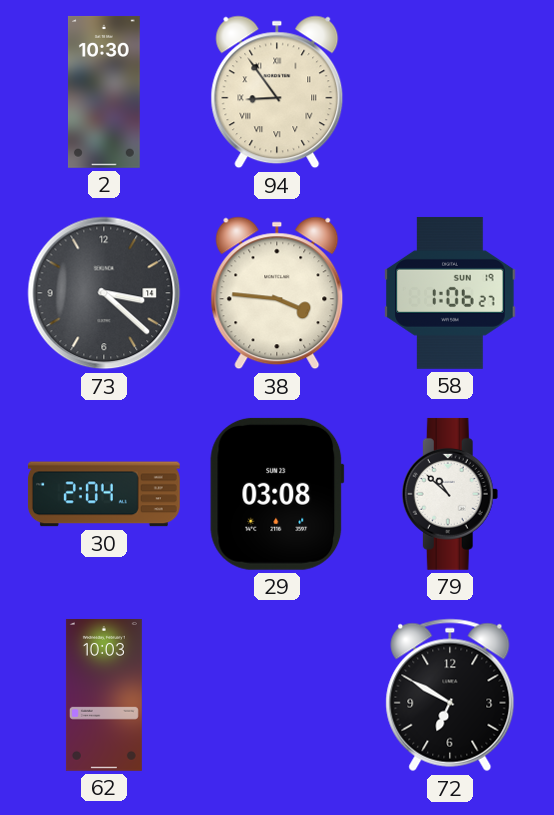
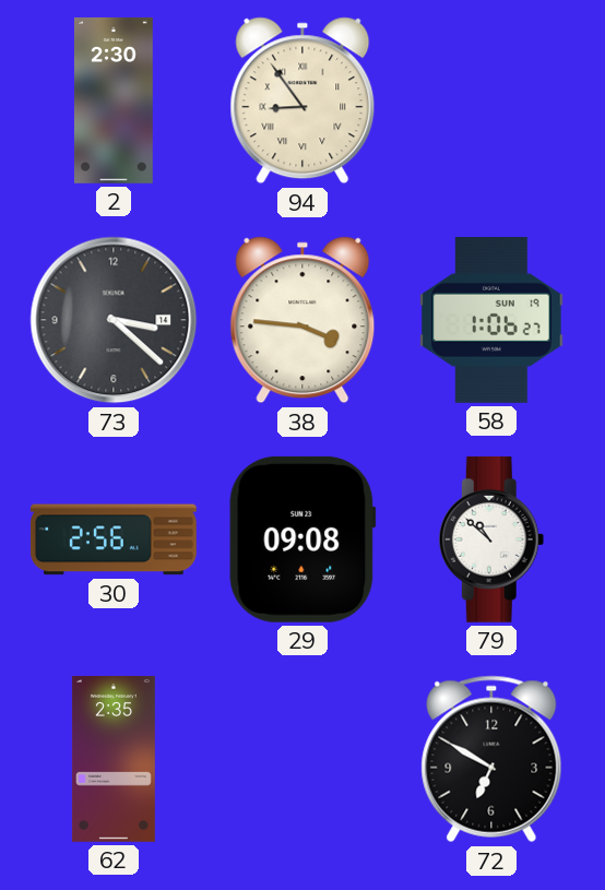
2: 10:30 -> 2:30 (114, 100)
30: 2:04 -> 2:56 (114, 539)
29: 03:08 -> 09:08 (302, 539)
62: 10:03 -> 2:35 (114, 759)
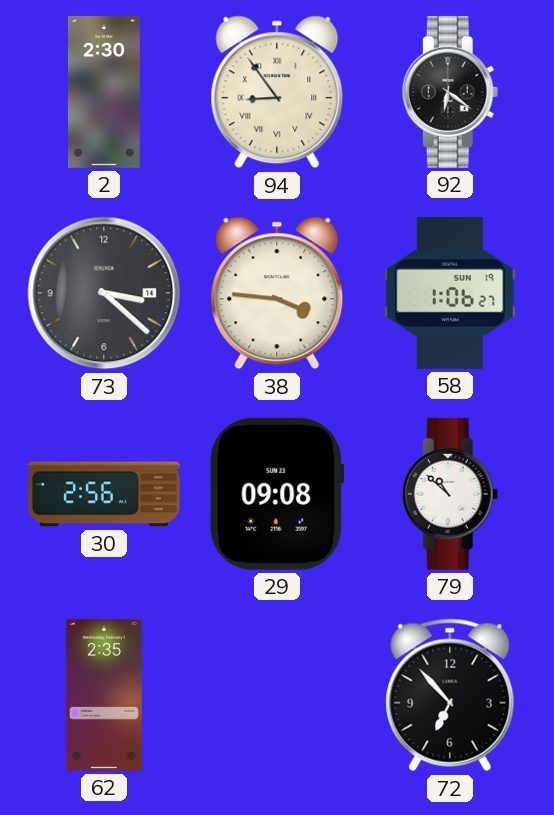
92: none -> 6:21 (450, 92)
72: 6:50 -> 6:53 (450, 695)
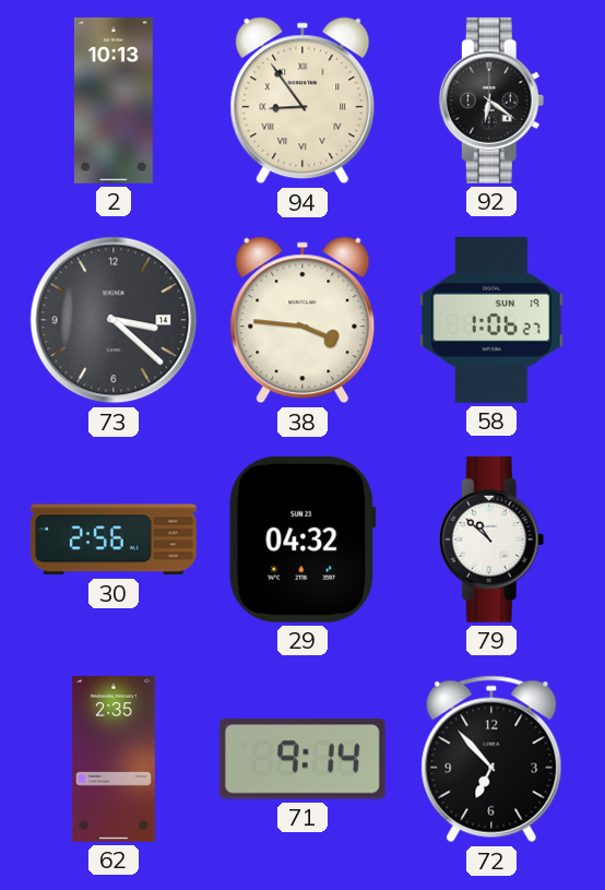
2: 2:30 -> 10:13 (114, 100)
29: 09:08 -> 04:32 (302, 539)
71: none -> 9:14 (302, 759)
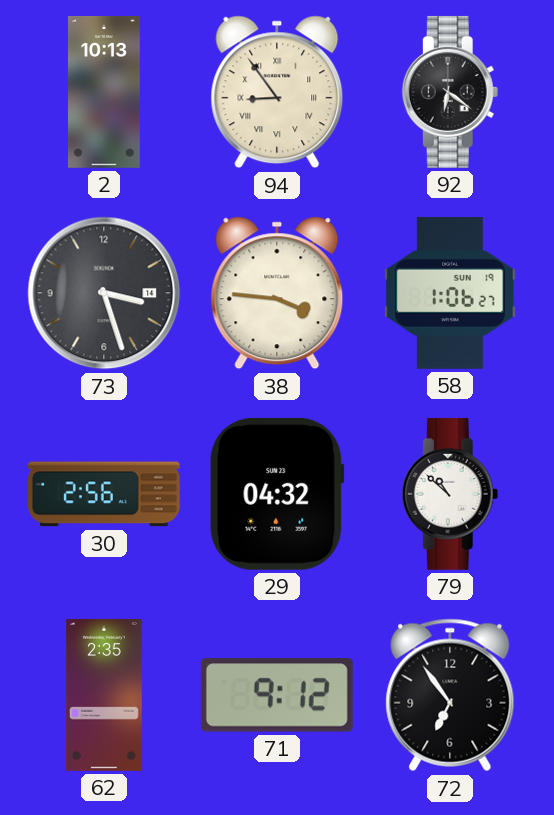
73: 3:22 -> 3:27 (104, 293)
71: 9:14 -> 9:12 (277, 695)
72: 6:53 -> 6:54 (450, 695)
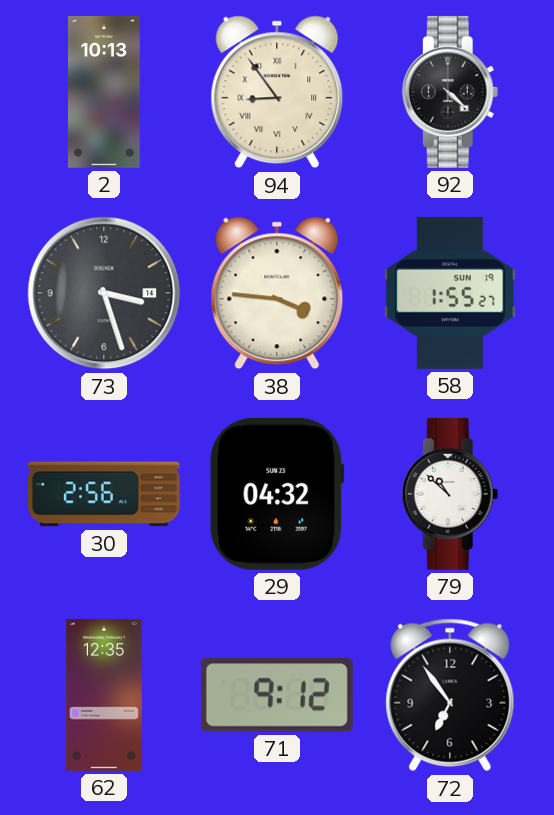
92: 6:21 -> 4:22 (450, 92)
58: 1:06 -> 1:55 (450, 293)
62: 2:35 -> 12:35 (104, 695)
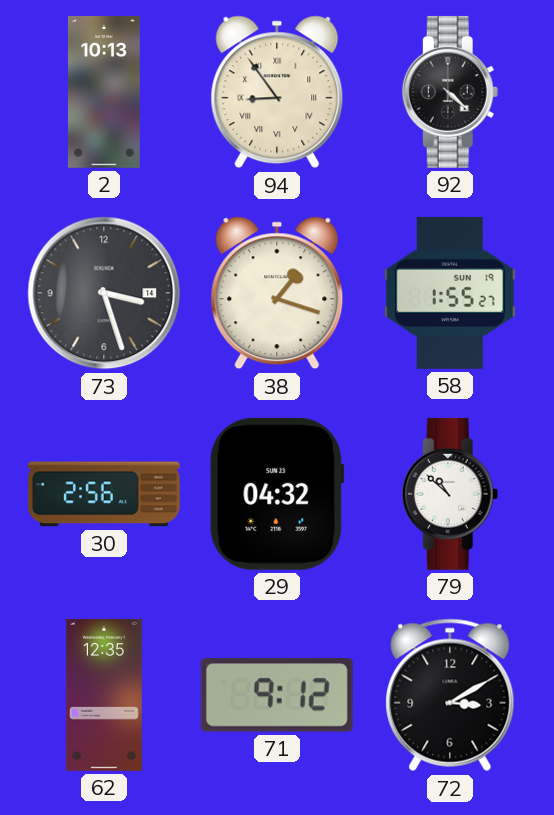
38: 3:46 -> 1:18 (277, 293)
72: 6:54 -> 3:10 (450, 695)
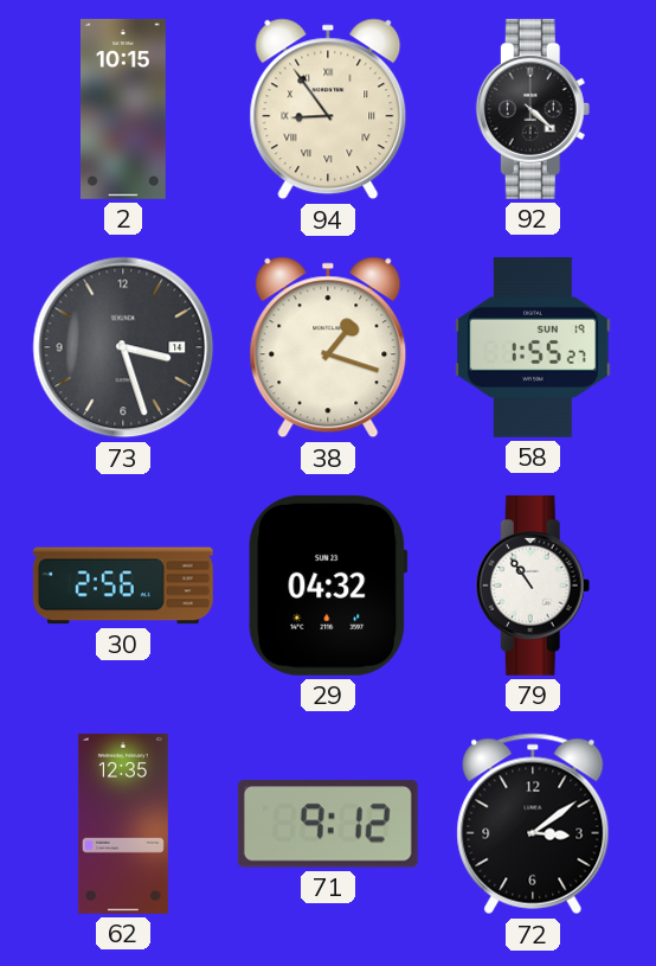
2: 10:13 -> 10:15 (123, 109)
79: 10:52 -> 10:54 (533, 586)
72: 3:10 -> 3:09 (533, 824)
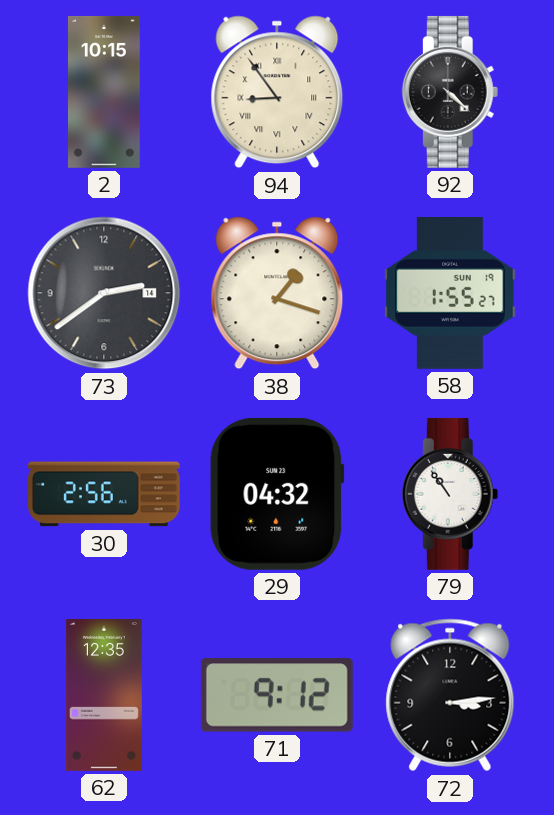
73: 3:27 -> 2:39 (104, 293)
72: 3:09 -> 3:14 (450, 695)
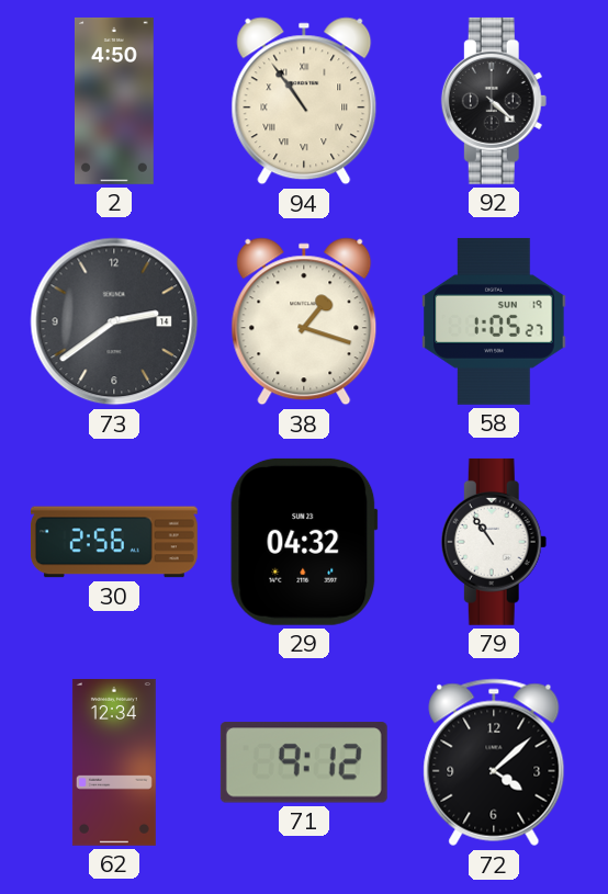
2: 10:15 -> 4:50 (114, 101)
94: 8:54 -> 10:54 (304, 101)
58: 1:55 -> 1:05 (494, 321)
62: 12:35 -> 12:34 (114, 762)
72: 3:14 -> 4:08 (494, 762)
